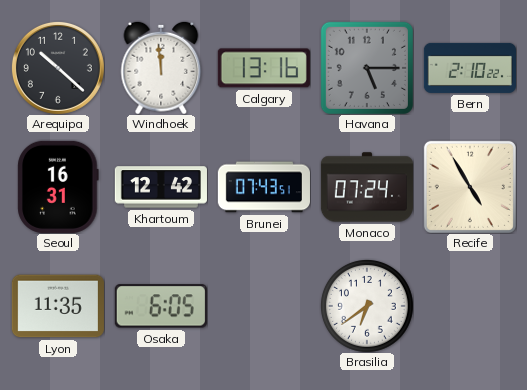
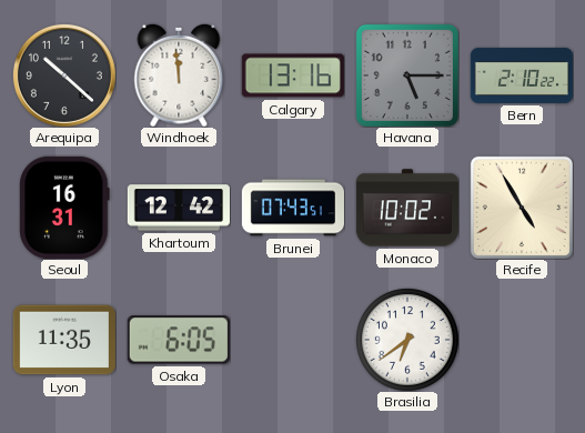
Monaco: 07:24 -> 10:02 (407, 208)
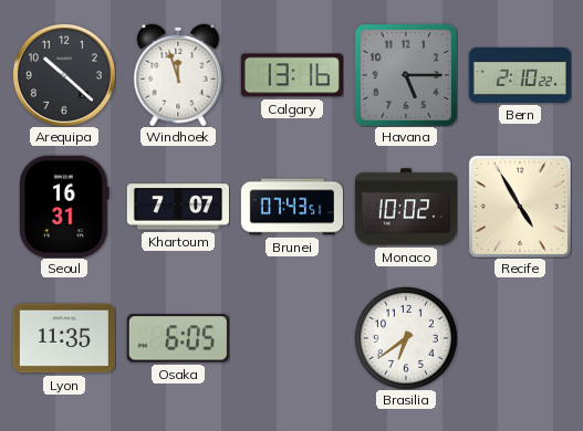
Windhoek: 11:59 -> 11:57 (178, 75)
Khartoum: 12:42 -> 7:07 (178, 207)
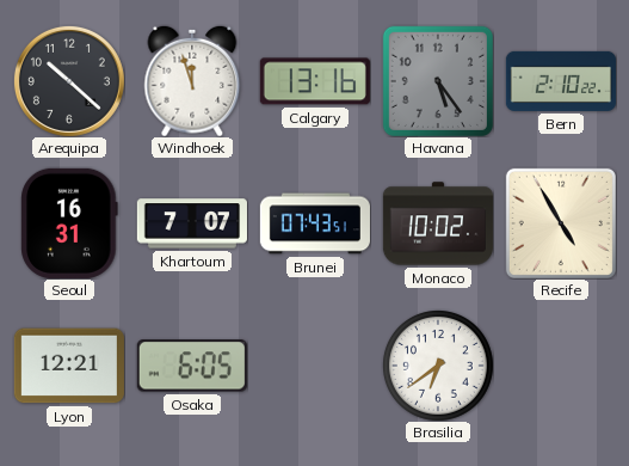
Havana: 5:15 -> 5:24 (438, 81)
Lyon: 11:35 -> 12:21 (69, 366)
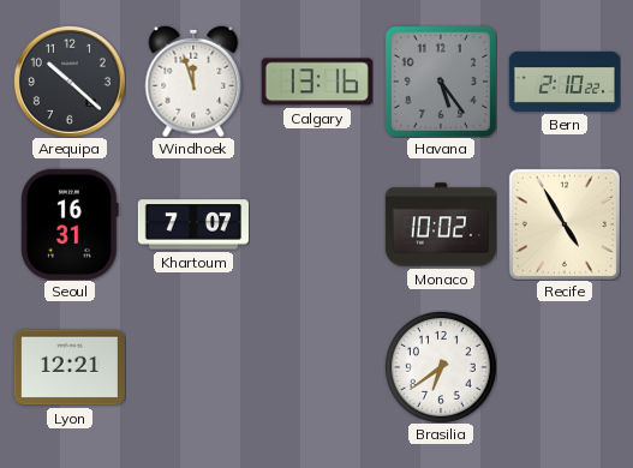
Brunei: 07:43 -> none (315, 223)
Osaka: 6:05 -> none (192, 366)
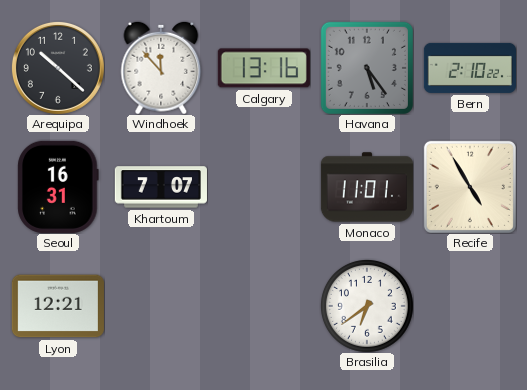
Windhoek: 11:57 -> 11:53 (161, 68)
Monaco: 10:02 -> 11:01 (367, 187)
